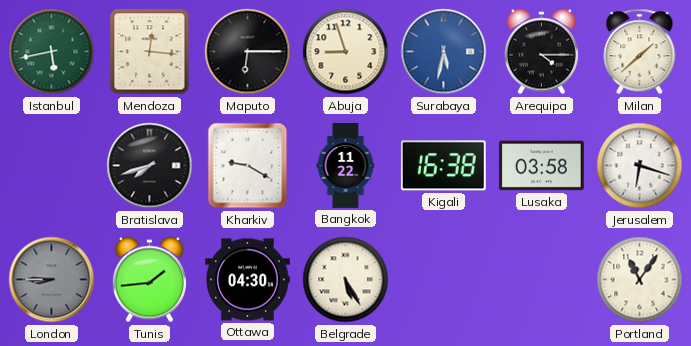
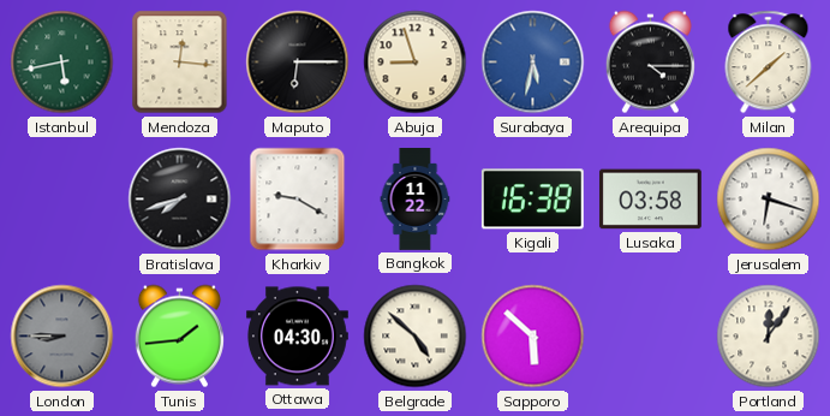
Belgrade: 5:25 -> 4:52 (416, 337)
Sapporo: none -> 5:52 (533, 337)
Portland: 11:06 -> 12:06 (769, 337)
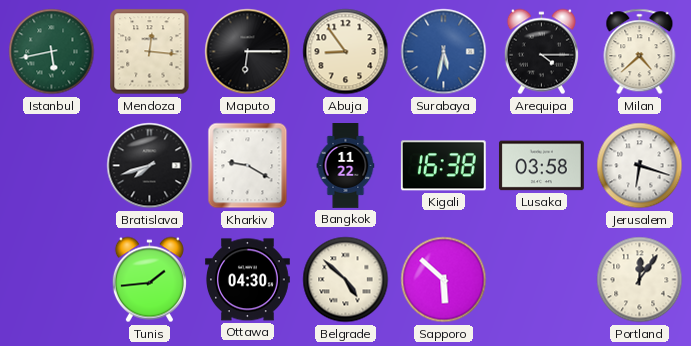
Abuja: 8:57 -> 8:54 (346, 52)
Milan: 1:38 -> 4:38 (640, 52)
London: 8:45 -> none (62, 337)
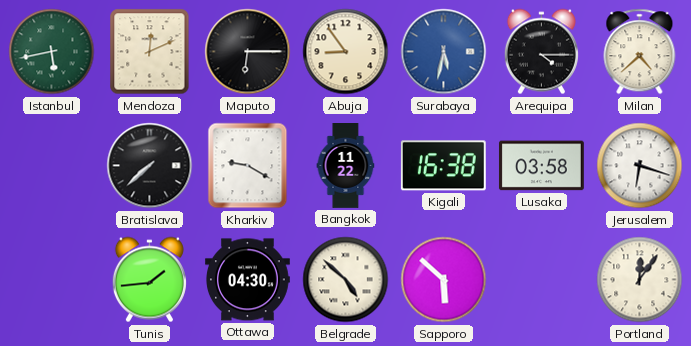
Mendoza: 12:16 -> 12:11 (150, 52)
Bratislava: 7:42 -> 7:38 (150, 166)
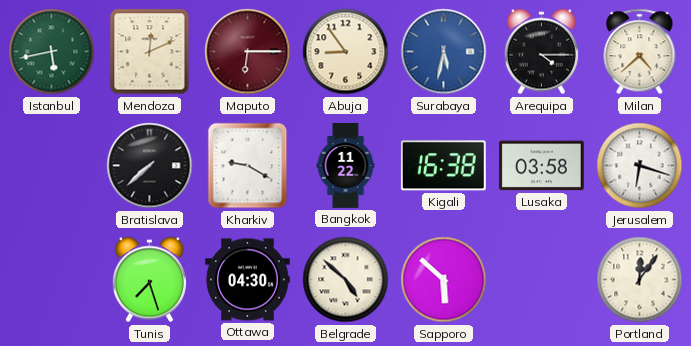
Maputo dial: black -> burgundy (248, 52)
Tunis: 1:44 -> 7:27 (149, 280)
